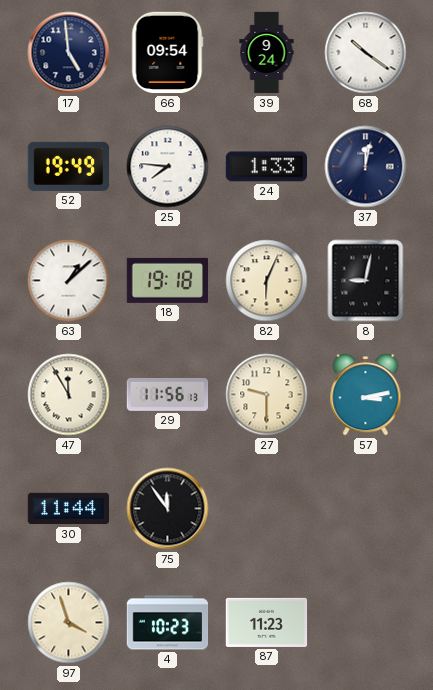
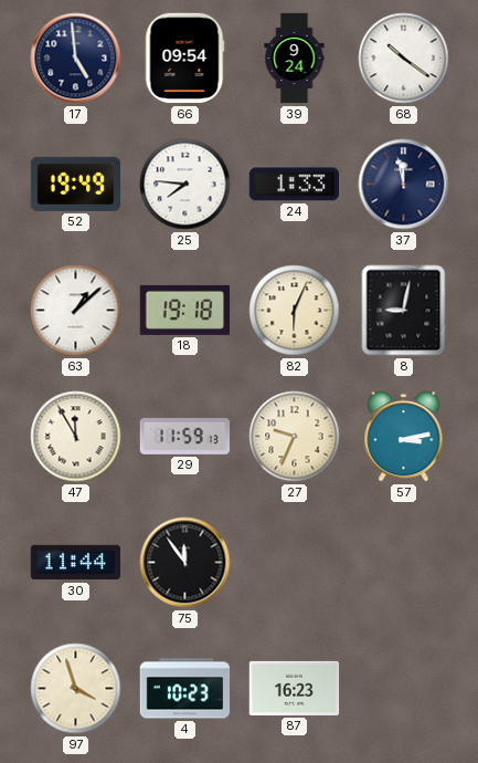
37: 12:02 -> 11:58 (404, 185)
29: 11:56 -> 11:59 (185, 436)
27: 9:30 -> 9:34 (295, 437)
87: 11:23 -> 16:23 (295, 688)
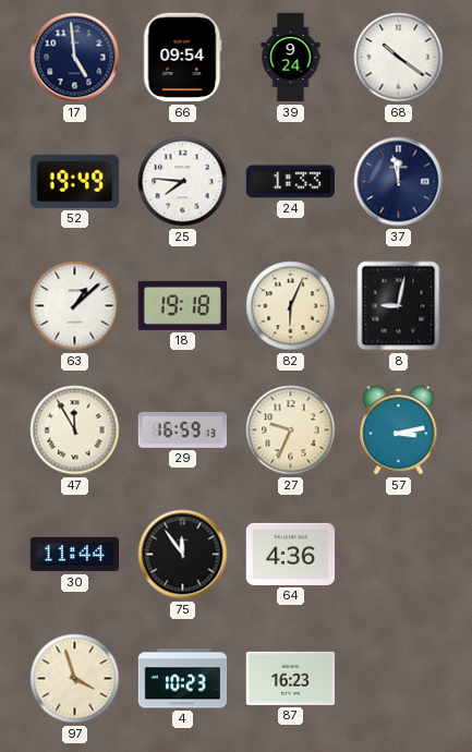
29: 11:59 -> 16:59 (183, 429)
64: none -> 4:36 (291, 554)
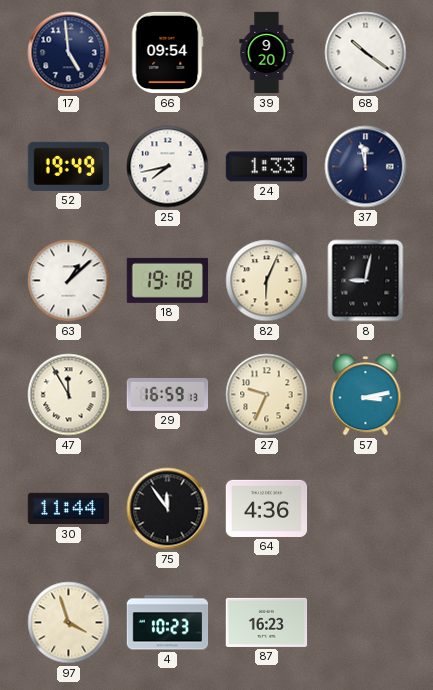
39: 9:24 -> 9:20 (267, 53)
25: 7:46 -> 7:43 (168, 167)
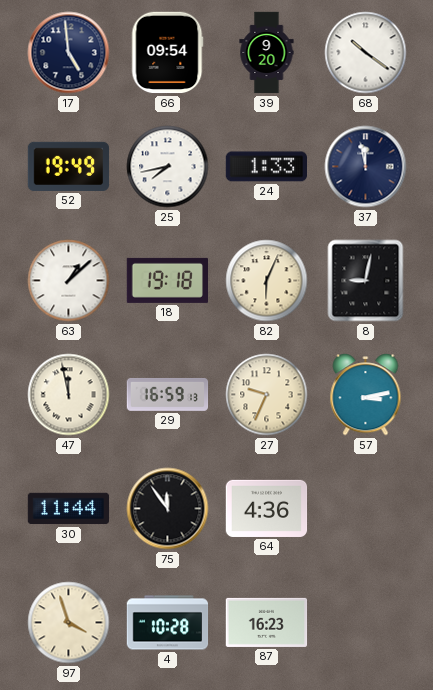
47: 11:55 -> 11:58 (69, 395)
4: 10:23 -> 10:28 (168, 623)
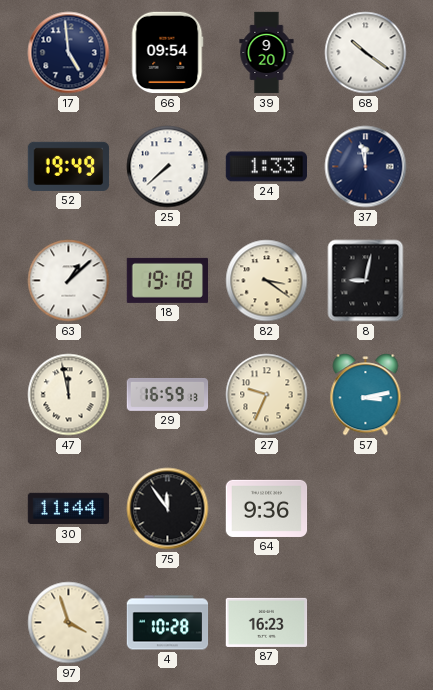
25: 7:43 -> 7:38 (168, 167)
82: 6:04 -> 3:21 (267, 281)
64: 4:36 -> 9:36 (267, 508)
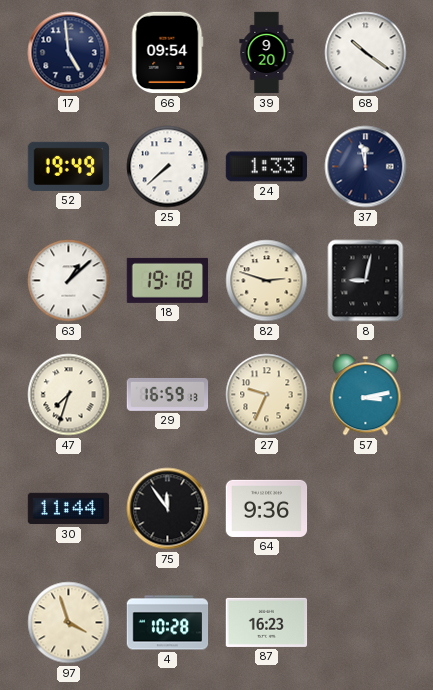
82: 3:21 -> 2:48 (267, 281)
47: 11:58 -> 7:33 (69, 395)
